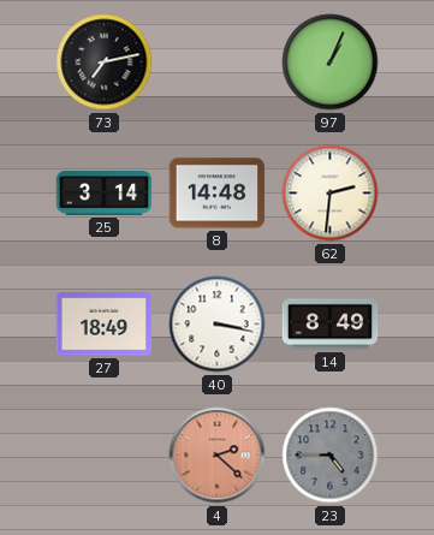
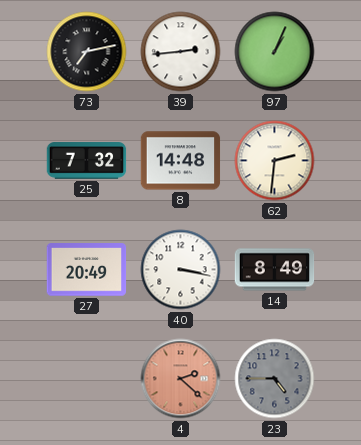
39: none -> 2:44 (181, 52)
25: 3:14 -> 7:32 (87, 161)
27: 18:49 -> 20:49 (87, 270)
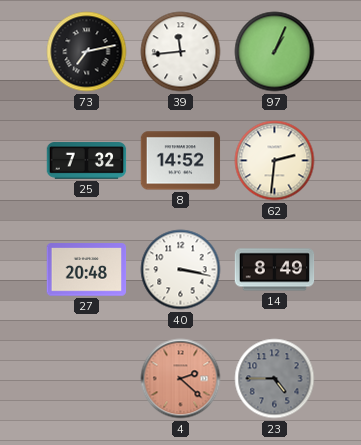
39: 2:44 -> 11:44 (181, 52)
8: 14:48 -> 14:52 (181, 161)
27: 20:49 -> 20:48 (87, 270)
